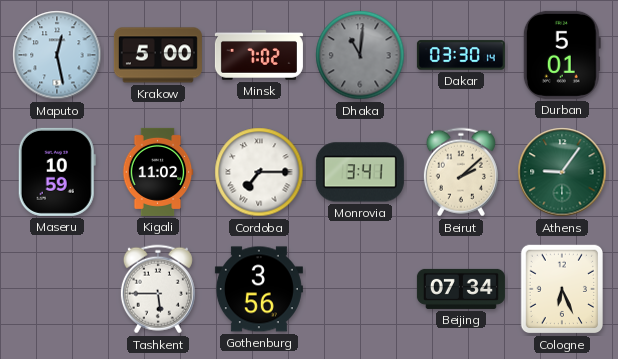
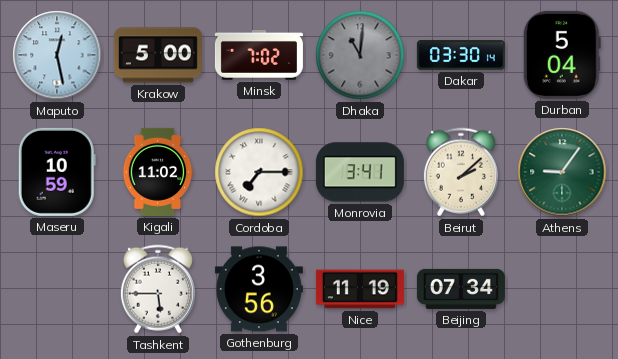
Durban: 5:01 -> 5:04 (562, 55)
Nice: none -> 11:19 (360, 289)
Cologne: 6:26 -> none (562, 289)
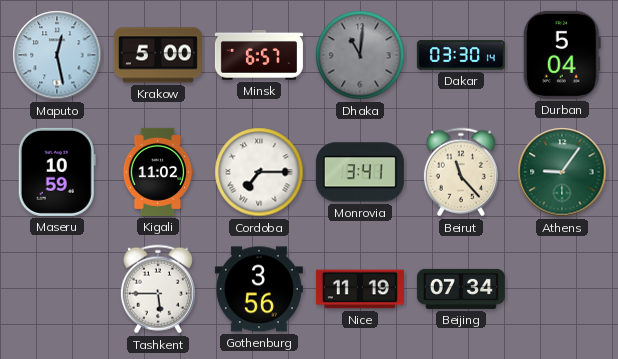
Minsk: 7:02 -> 6:57 (259, 56)
Beirut: 2:08 -> 11:23 (461, 172)
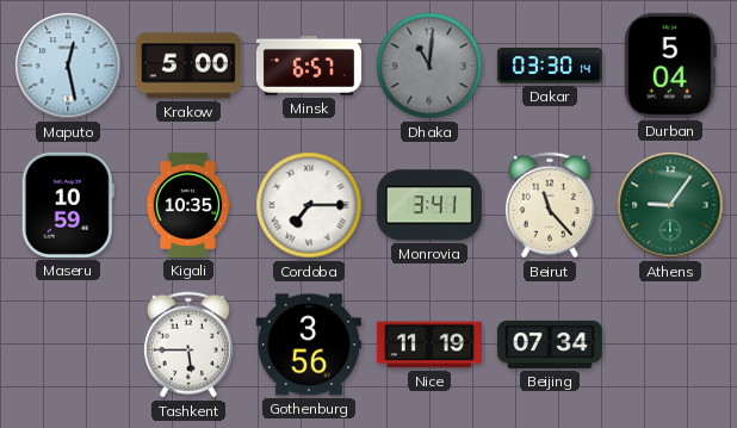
Kigali: 11:02 -> 10:35 (188, 205)
